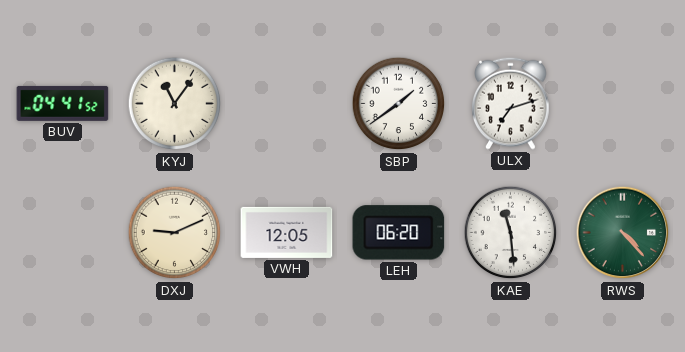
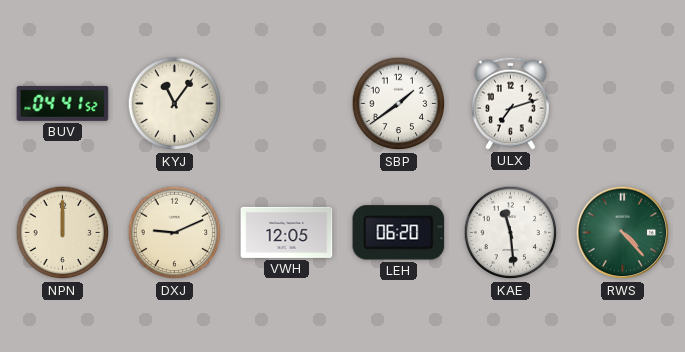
NPN: none -> 12:00 (63, 233)
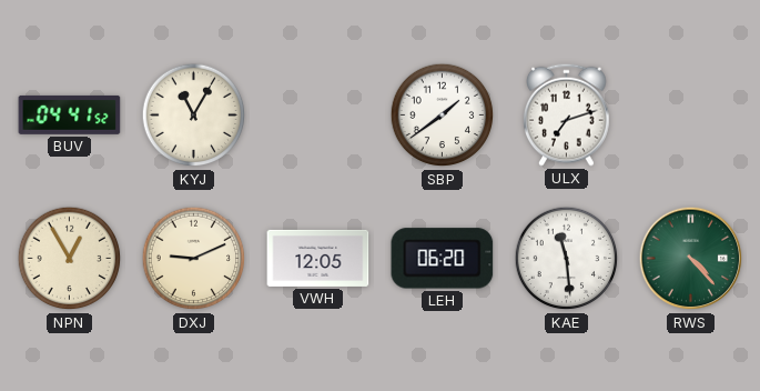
KYJ: 11:06 -> 11:05 (194, 116)
NPN: 12:00 -> 12:55 (70, 259)
